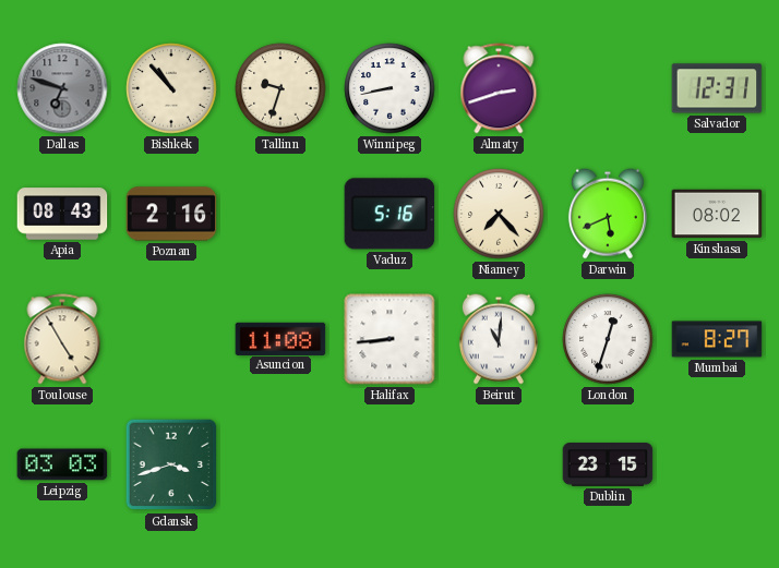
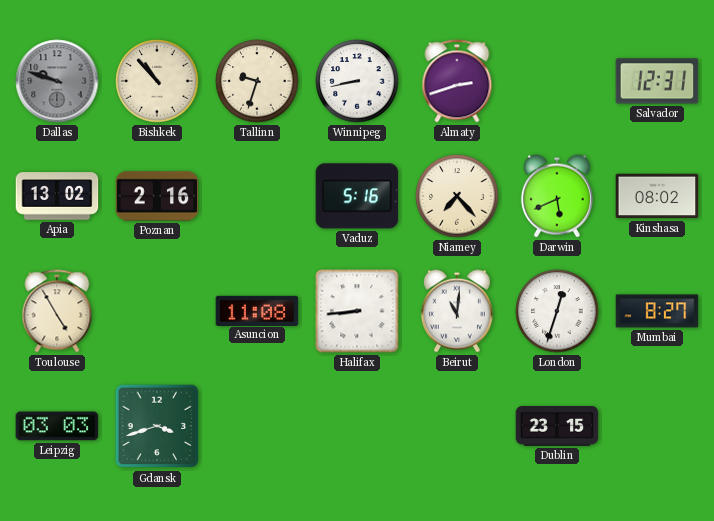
Dallas: 6:48 -> 9:48 (57, 81)
Apia: 08:43 -> 13:02 (57, 196)
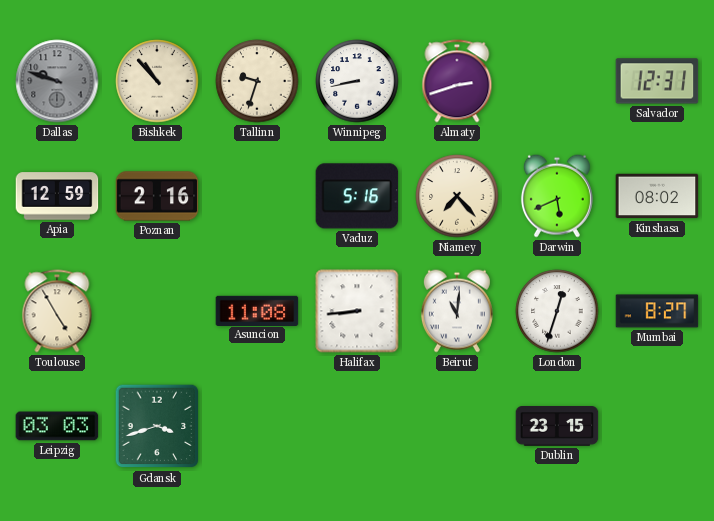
Apia: 13:02 -> 12:59 (57, 196)
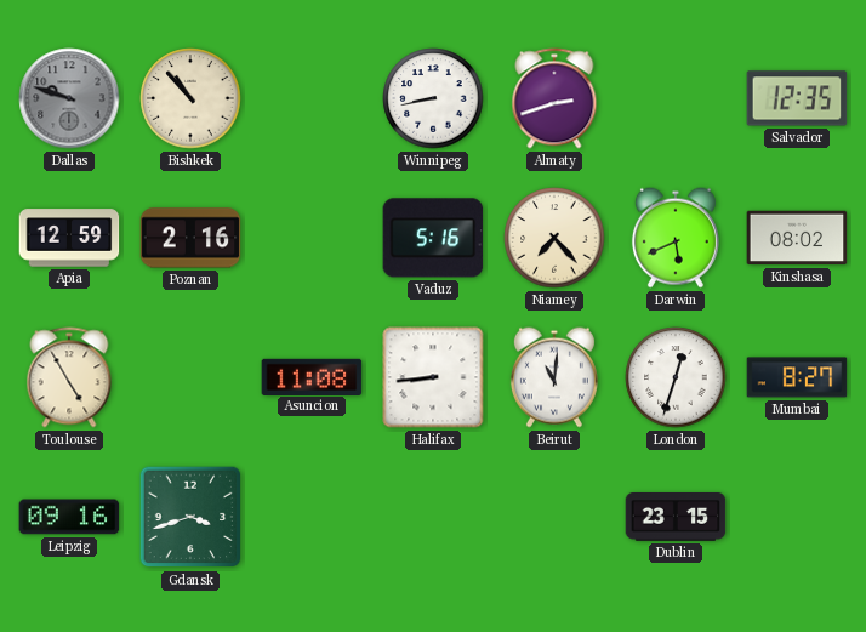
Tallinn: 9:33 -> none (257, 81)
Salvador: 12:31 -> 12:35 (797, 98)
Leipzig: 03:03 -> 09:16 (69, 517)
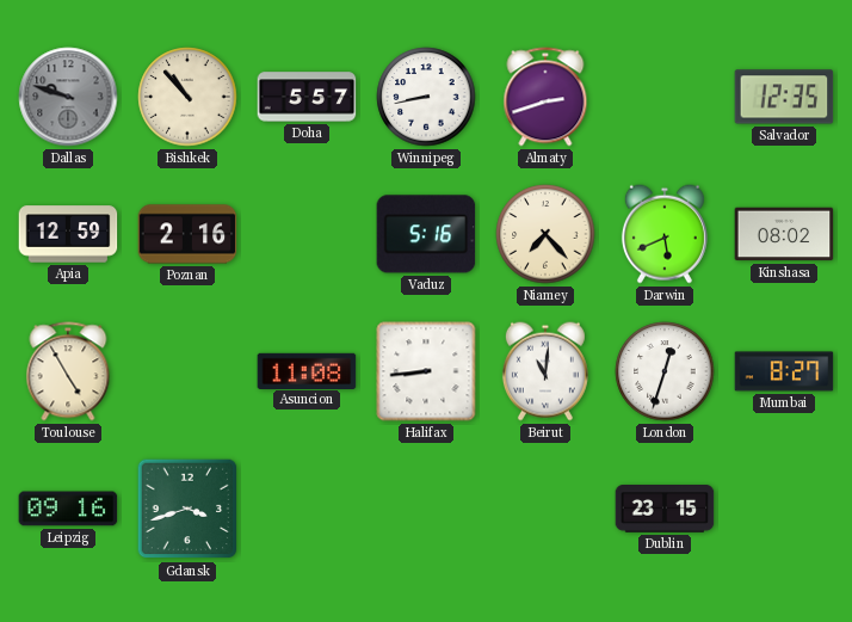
Doha: none -> 5:57 (307, 97)
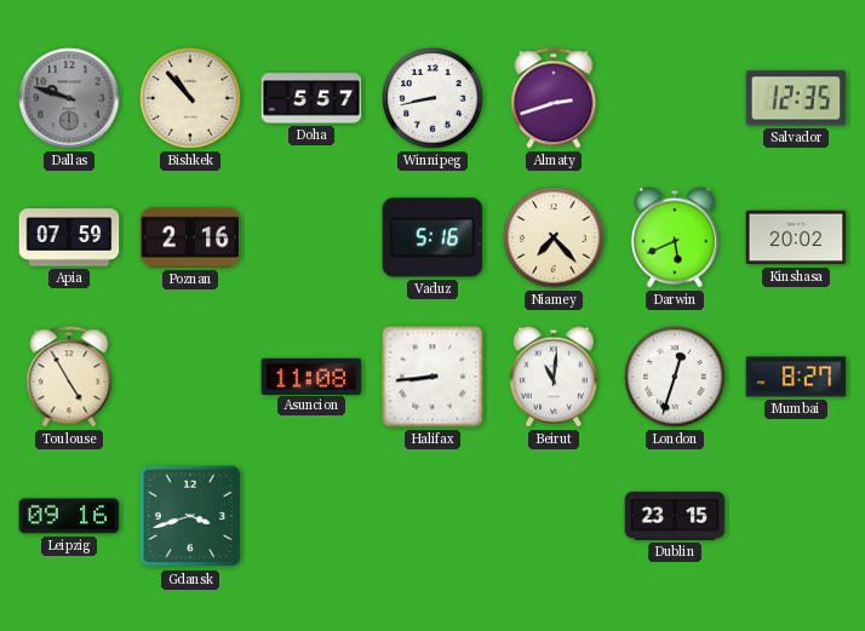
Apia: 12:59 -> 07:59 (69, 237)
Kinshasa: 08:02 -> 20:02 (796, 237)
